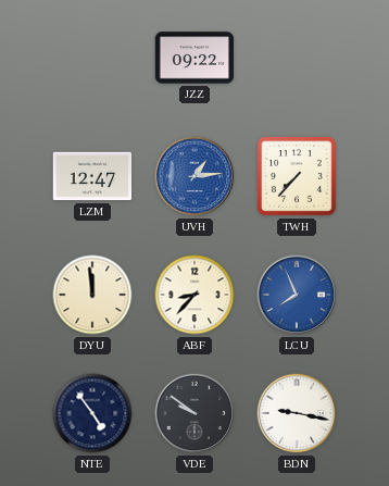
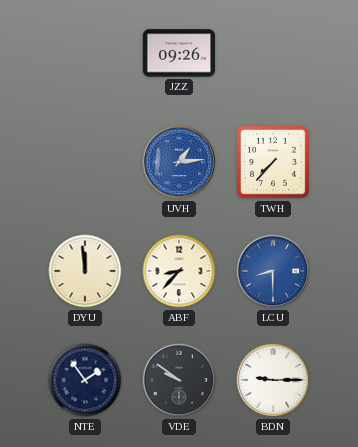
JZZ: 09:22 -> 09:26 (179, 53)
LZM: 12:47 -> none (92, 176)
LCU: 7:56 -> 8:30 (273, 271)
NTE: 4:54 -> 1:54 (85, 380)
BDN: 9:17 -> 9:15 (273, 380)
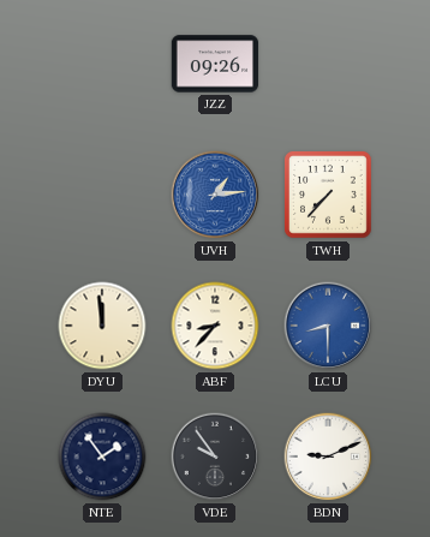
VDE: 9:51 -> 9:54 (215, 457)
BDN: 9:15 -> 9:11 (328, 457)
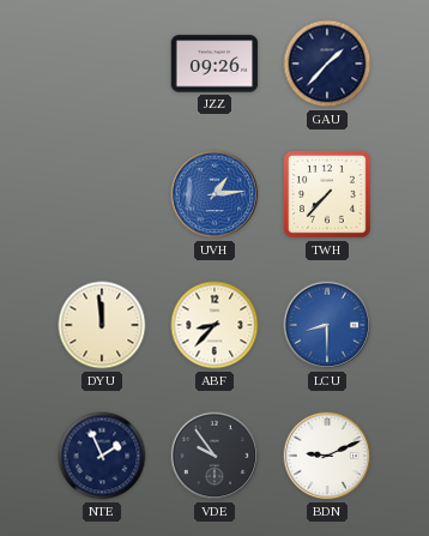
GAU: none -> 1:37 (327, 64)
NTE: 1:54 -> 1:56 (102, 456)
